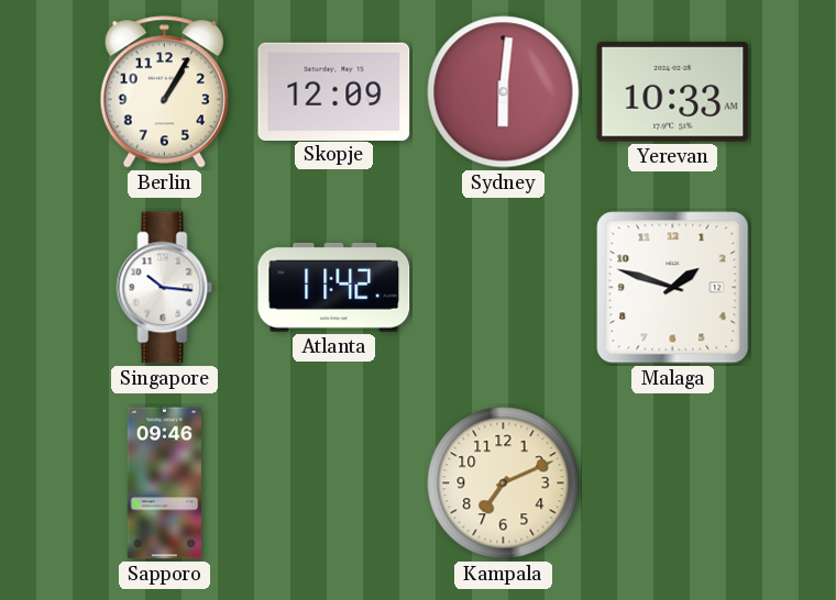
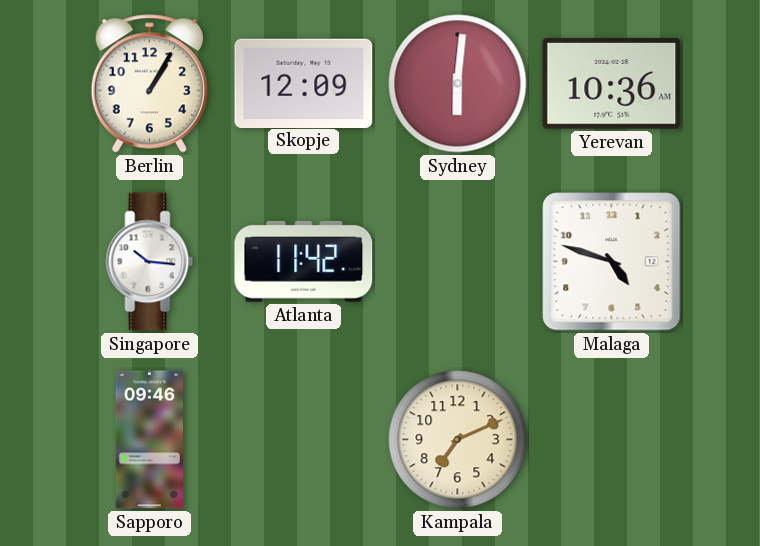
Yerevan: 10:33 -> 10:36 (612, 84)
Malaga: 1:48 -> 4:48 (612, 262)
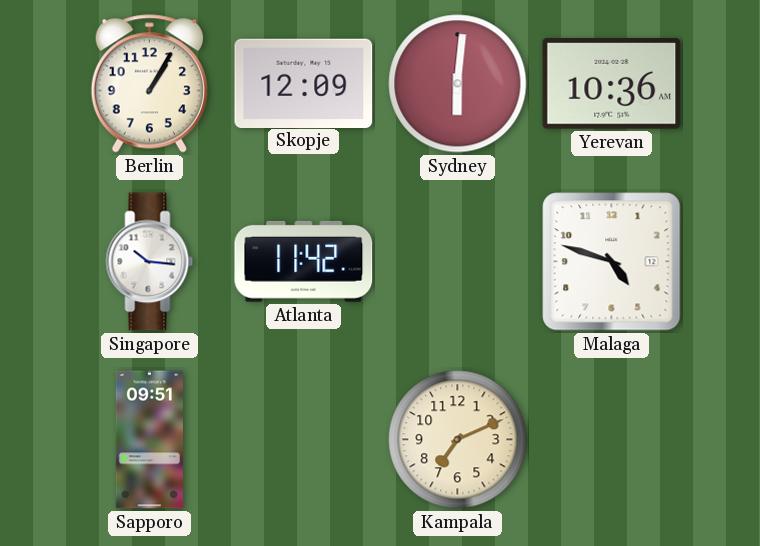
Sapporo: 09:46 -> 09:51 (149, 440)
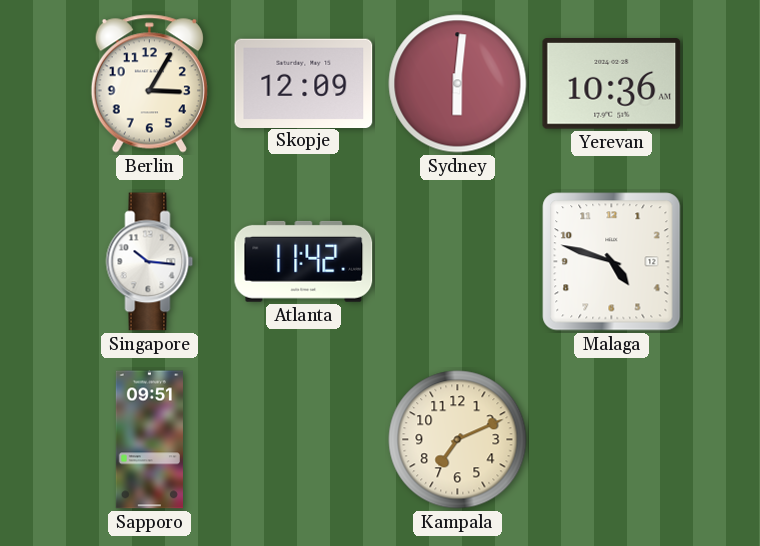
Berlin: 1:05 -> 3:05 (149, 84)
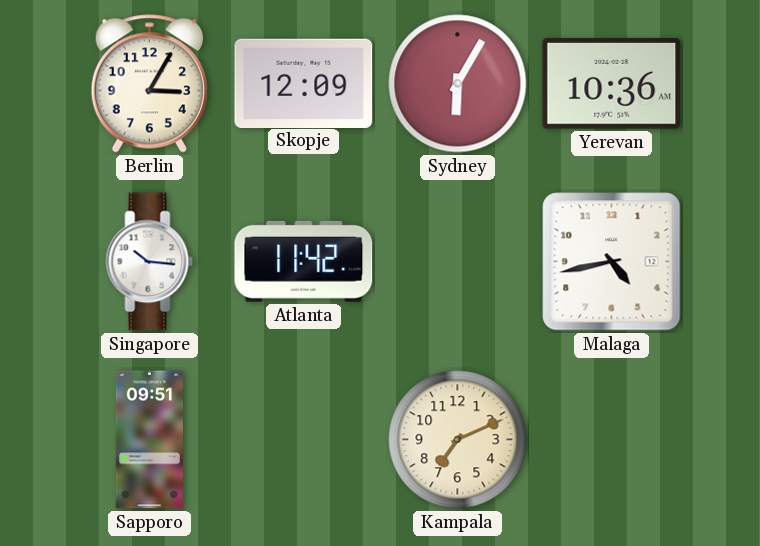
Sydney: 6:01 -> 6:05 (458, 84)
Malaga: 4:48 -> 4:43 (612, 262)
